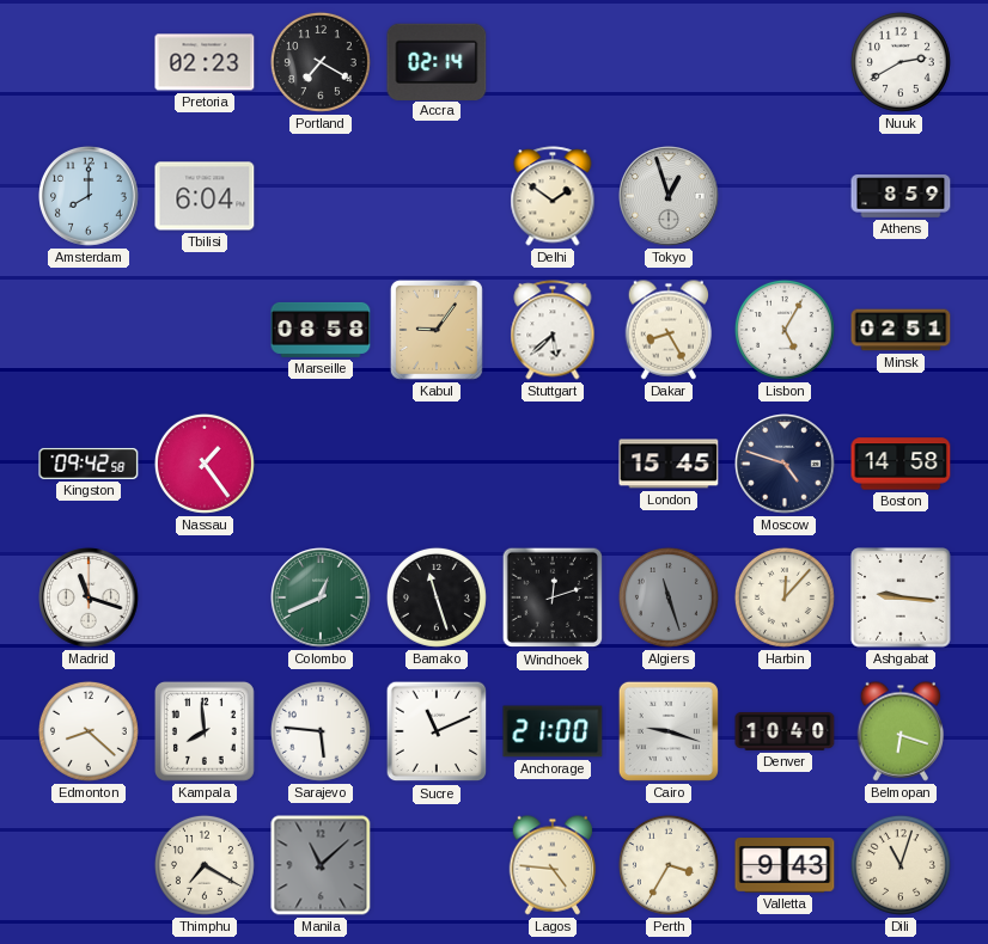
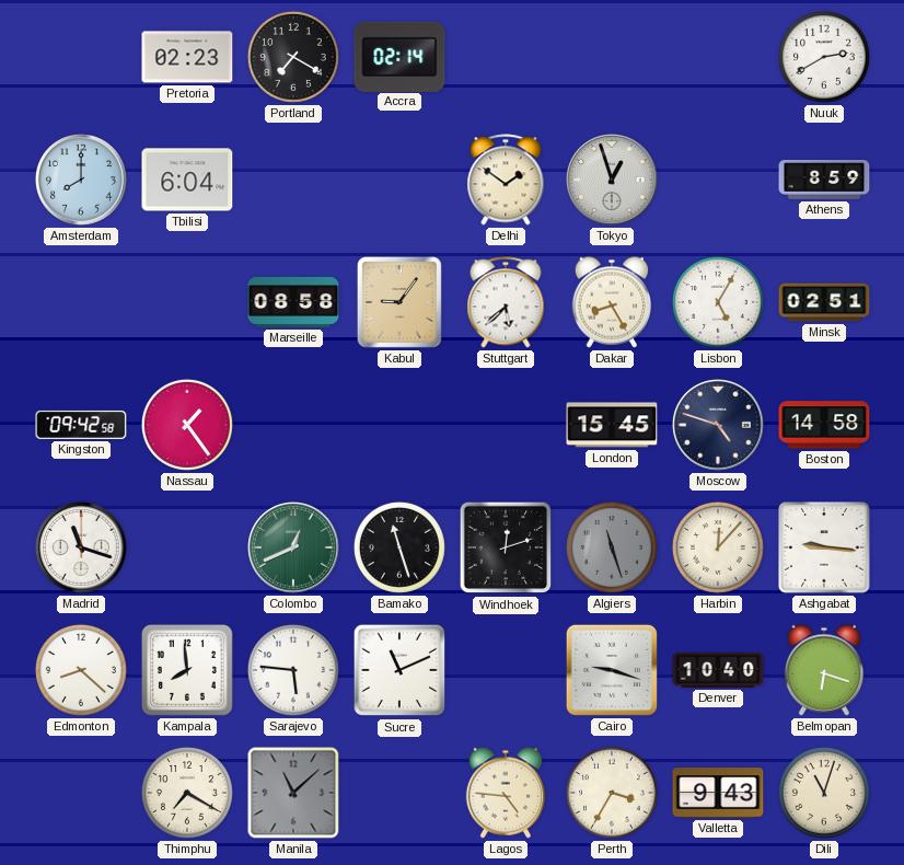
Anchorage: 21:00 -> none (553, 731)
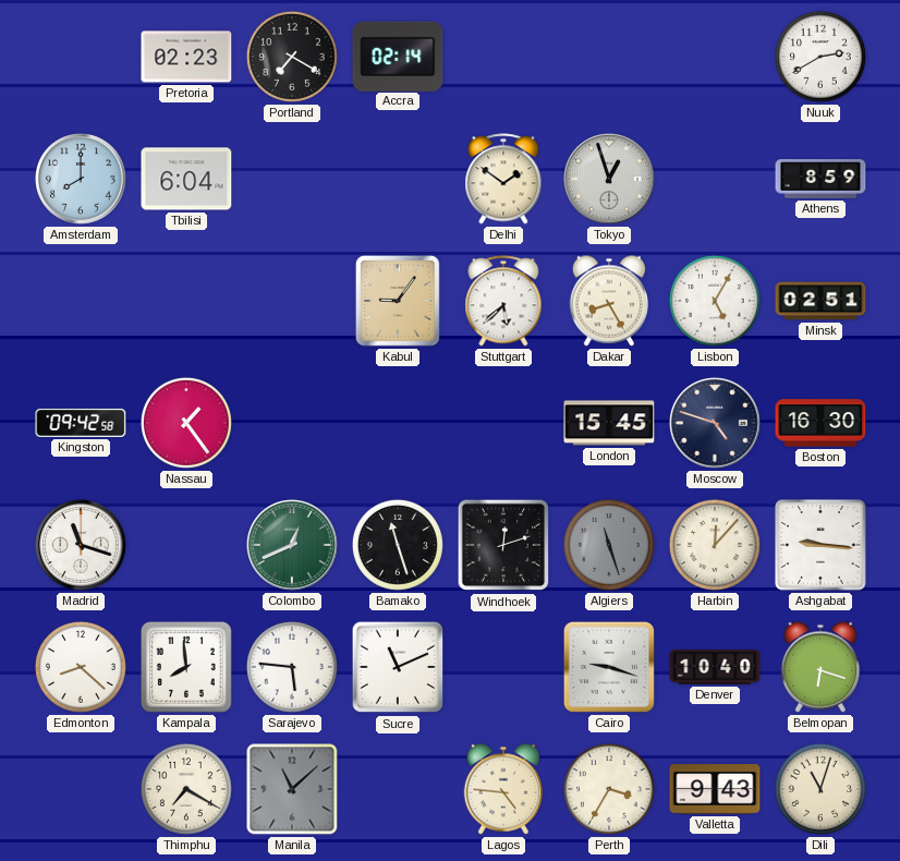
Marseille: 08:58 -> none (293, 302)
Boston: 14:58 -> 16:30 (820, 423)
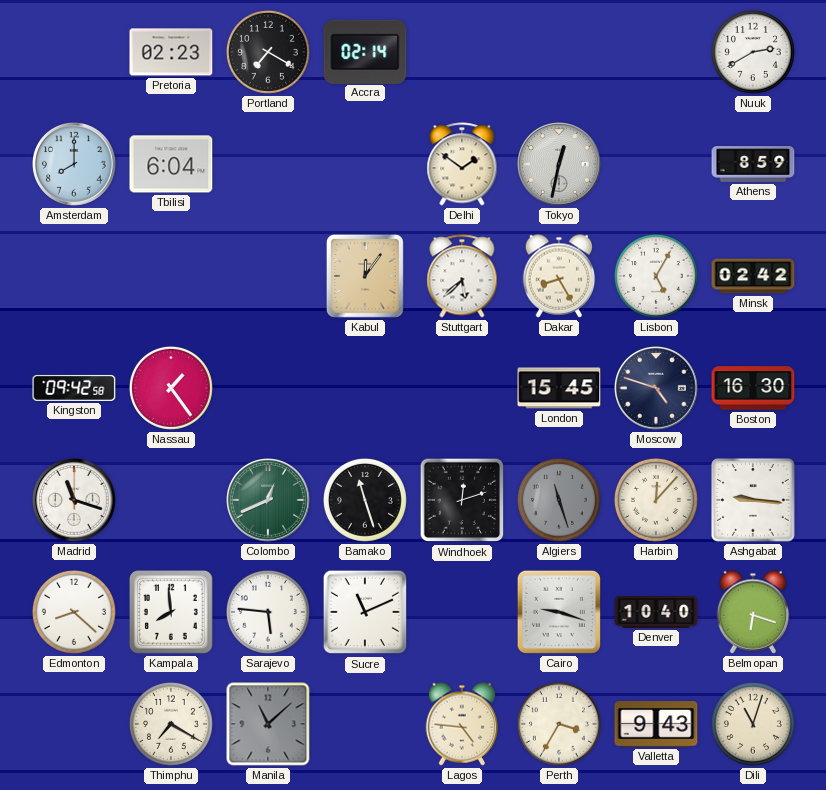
Tokyo: 12:57 -> 12:32 (560, 165)
Kabul: 9:06 -> 12:06 (365, 276)
Minsk: 02:51 -> 02:42 (753, 276)
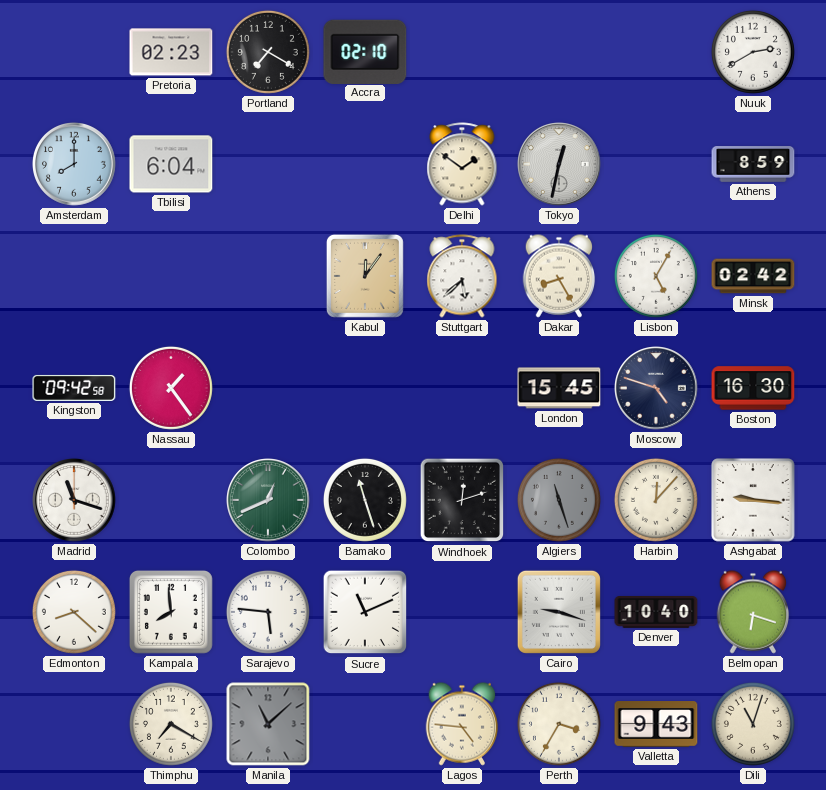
Accra: 02:14 -> 02:10 (365, 51)
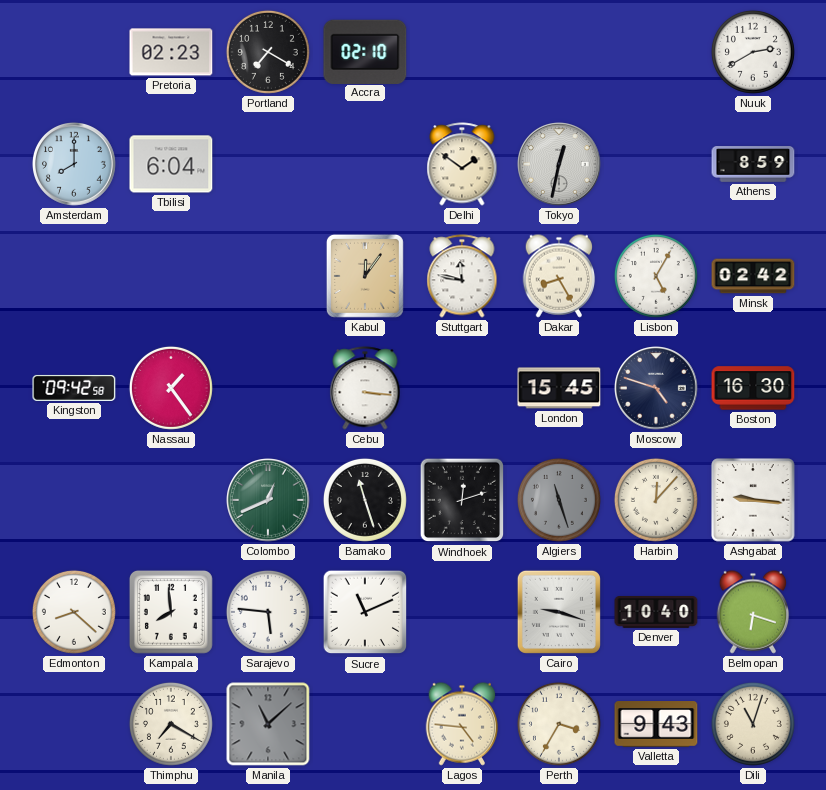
Stuttgart: 5:38 -> 11:47 (462, 276)
Cebu: none -> 3:16 (365, 388)
Madrid: 11:18 -> none (75, 501)
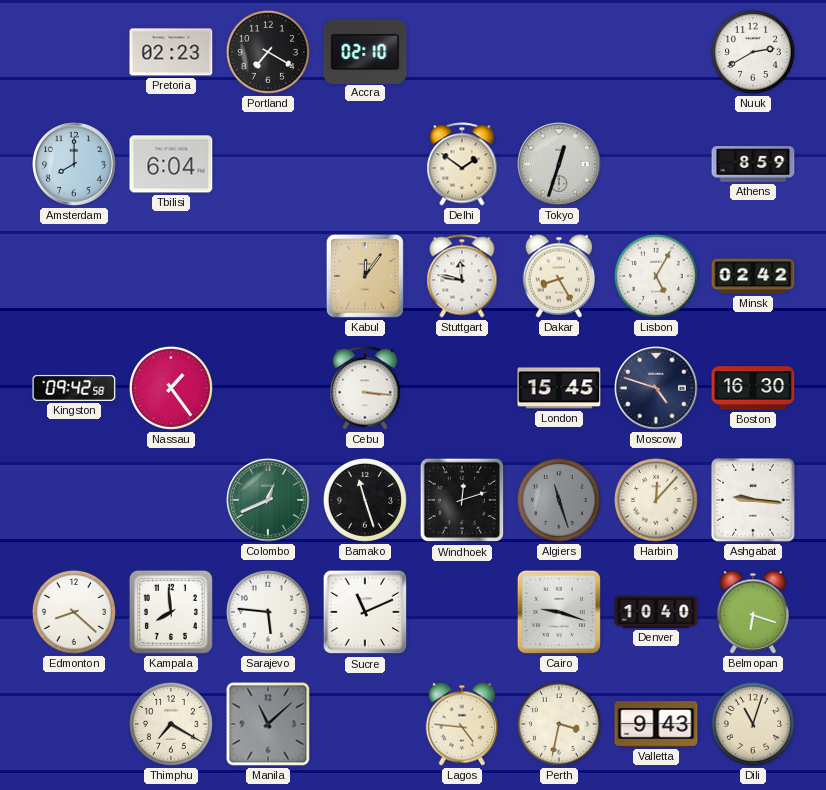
Tokyo: 12:32 -> 12:33 (560, 165)
Perth: 3:35 -> 3:32 (559, 724)
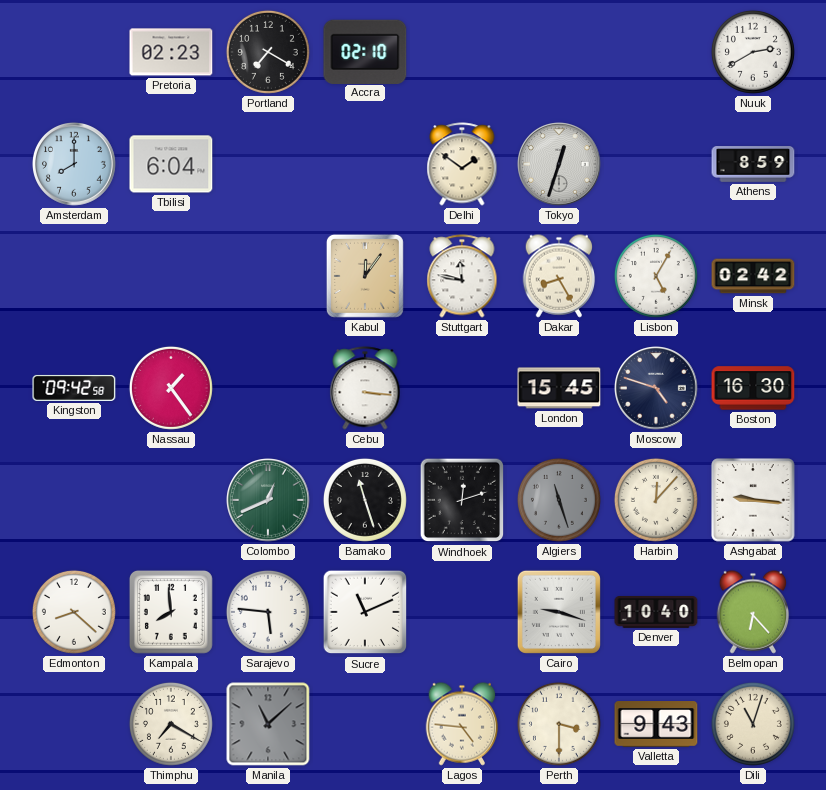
Belmopan: 6:18 -> 6:23 (753, 612)
Perth: 3:32 -> 3:30 (559, 724)
